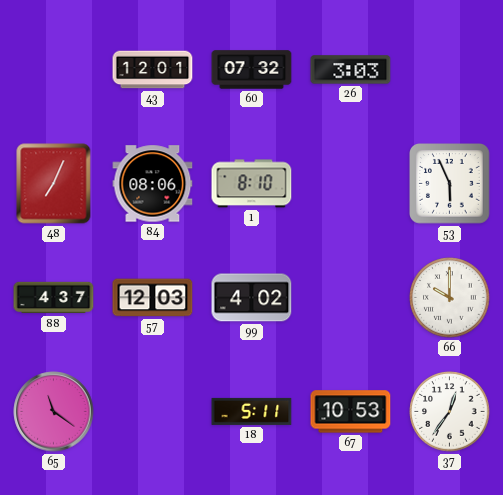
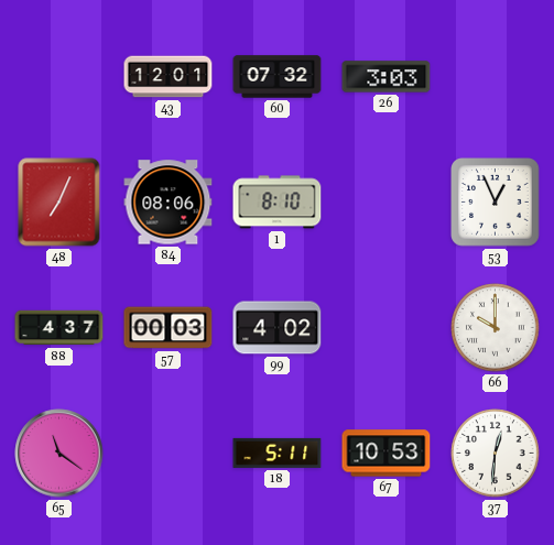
53: 5:56 -> 12:56 (496, 203)
57: 12:03 -> 00:03 (169, 328)
37: 12:36 -> 12:31 (496, 454)
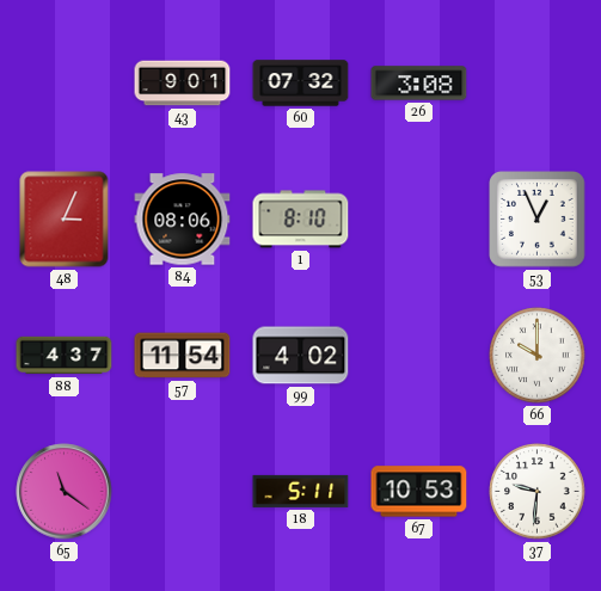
43: 12:01 -> 9:01 (183, 84)
26: 3:03 -> 3:08 (419, 84)
48: 7:04 -> 3:04 (65, 220)
57: 00:03 -> 11:54 (183, 356)
37: 12:31 -> 9:31 (538, 492)
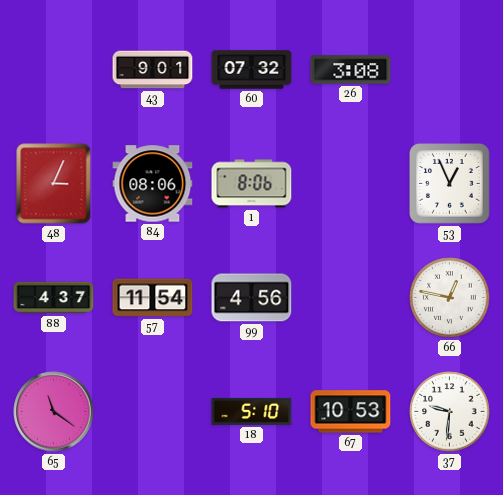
1: 8:10 -> 8:06 (252, 184)
99: 4:02 -> 4:56 (252, 298)
66: 10:00 -> 12:47 (450, 298)
18: 5:11 -> 5:10 (252, 411)
